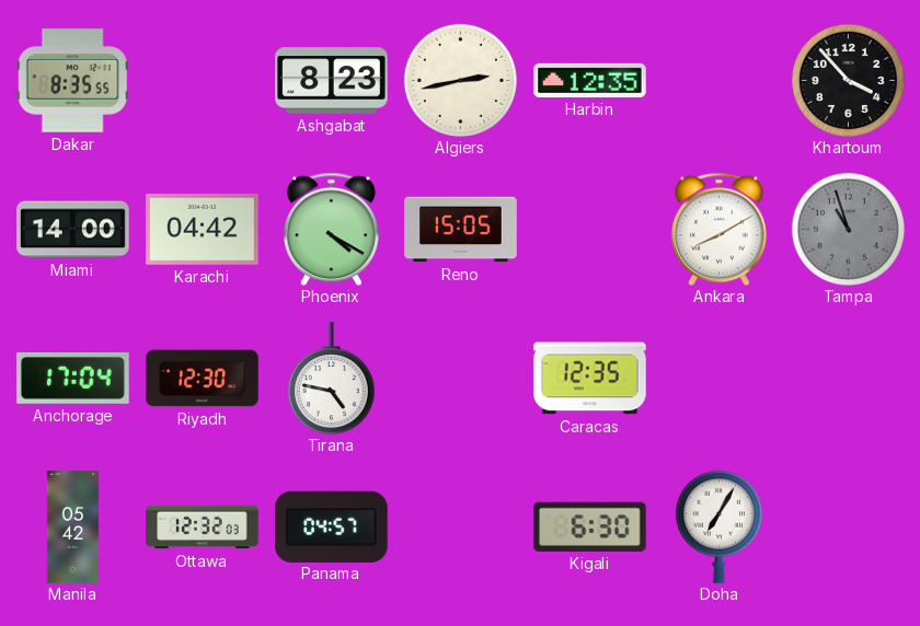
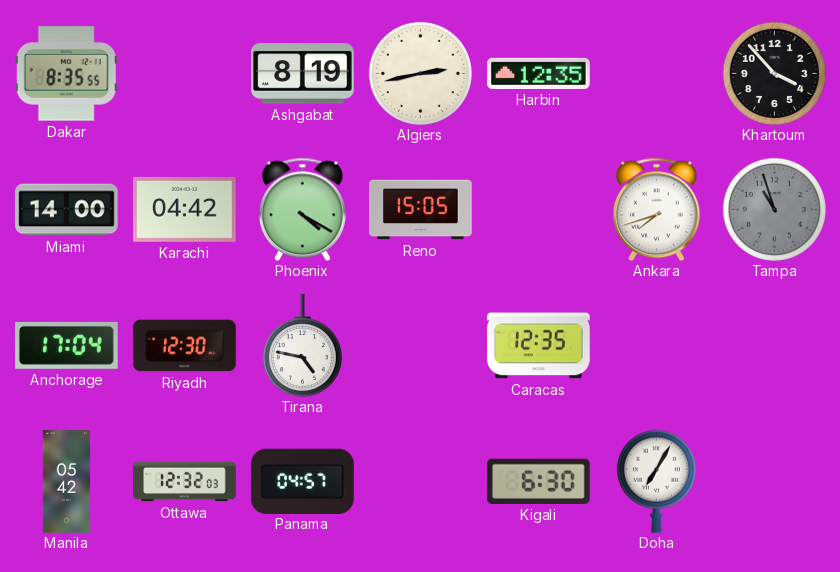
Ashgabat: 8:23 -> 8:19 (303, 74)
Ankara: 8:10 -> 7:42 (656, 209)
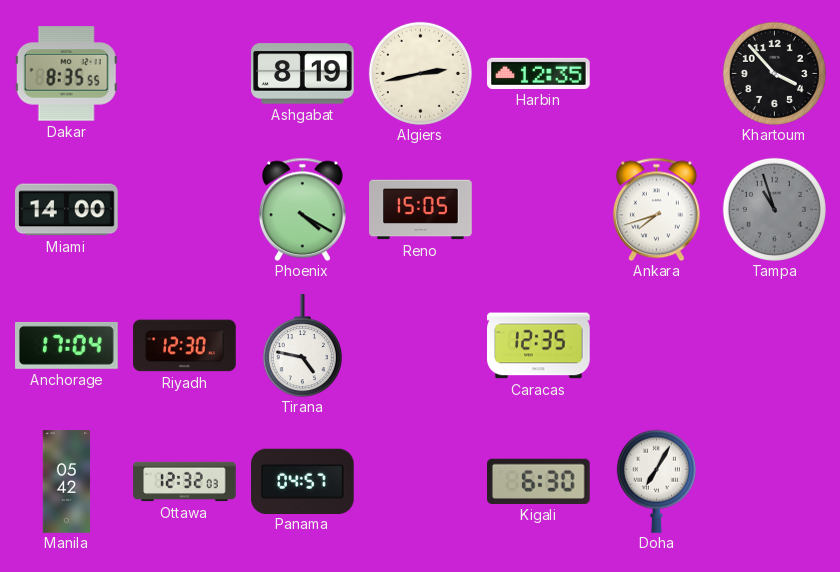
Karachi: 04:42 -> none (185, 209)
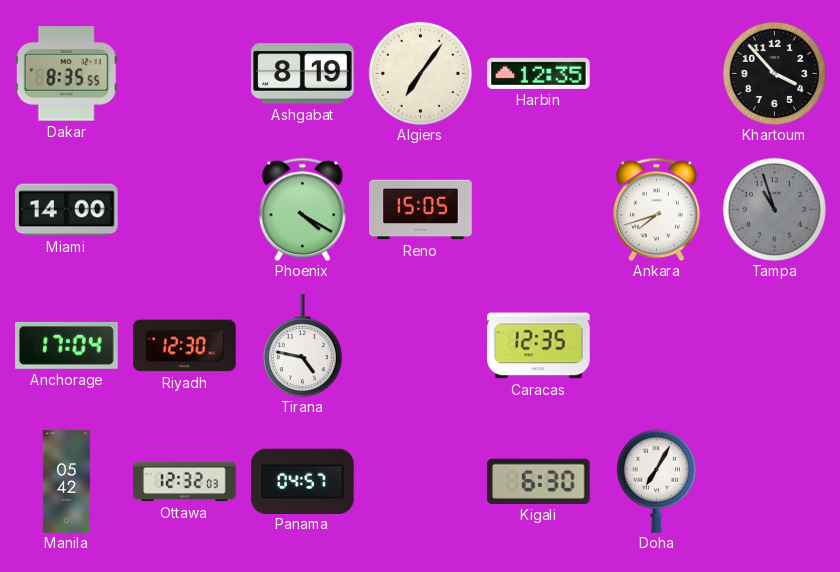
Algiers: 2:43 -> 7:06 (420, 73)
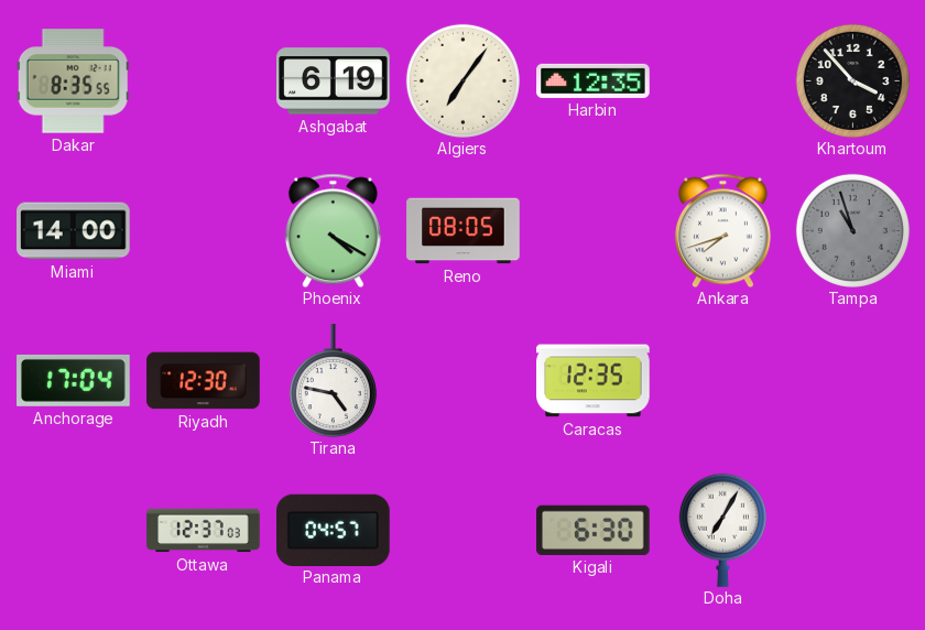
Ashgabat: 8:19 -> 6:19 (334, 82)
Reno: 15:05 -> 08:05 (464, 231)
Manila: 05:42 -> none (67, 482)
Ottawa: 12:32 -> 12:37 (204, 531)
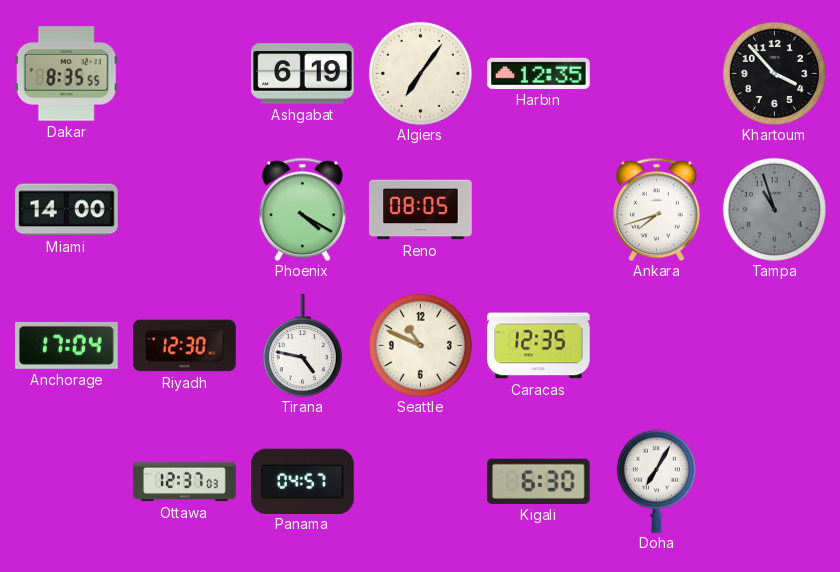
Seattle: none -> 10:49 (420, 345)
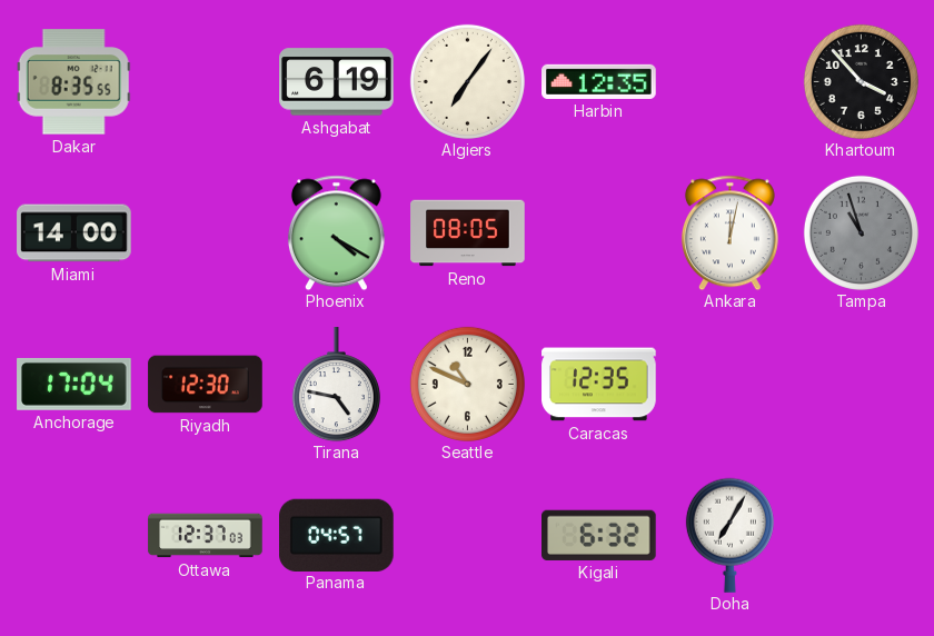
Ankara: 7:42 -> 12:02 (729, 232)
Kigali: 6:30 -> 6:32 (599, 535)
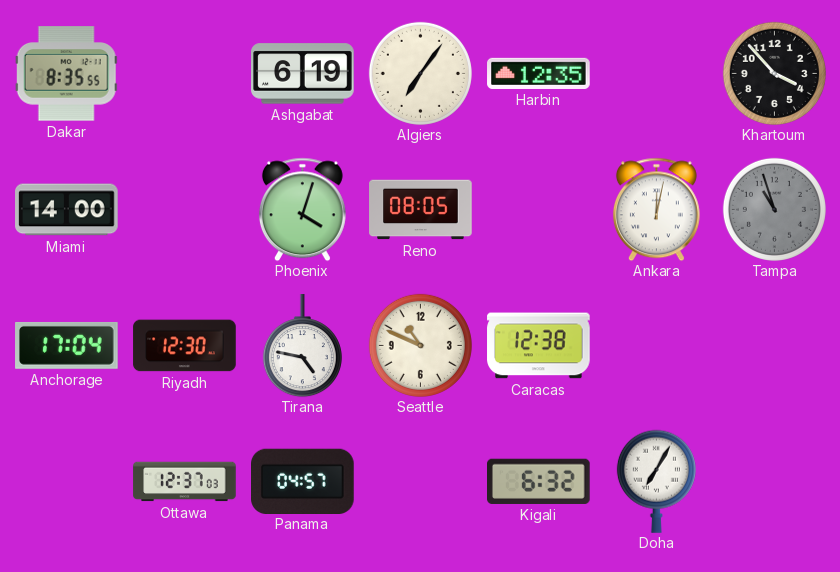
Phoenix: 4:20 -> 4:03 (302, 209)
Caracas: 12:35 -> 12:38 (539, 346)
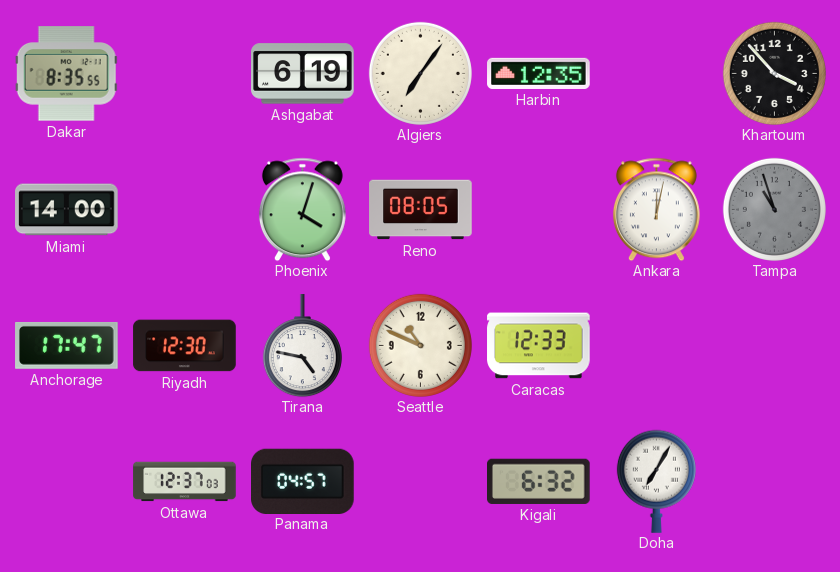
Anchorage: 17:04 -> 17:47 (67, 345)
Caracas: 12:38 -> 12:33 (539, 346)
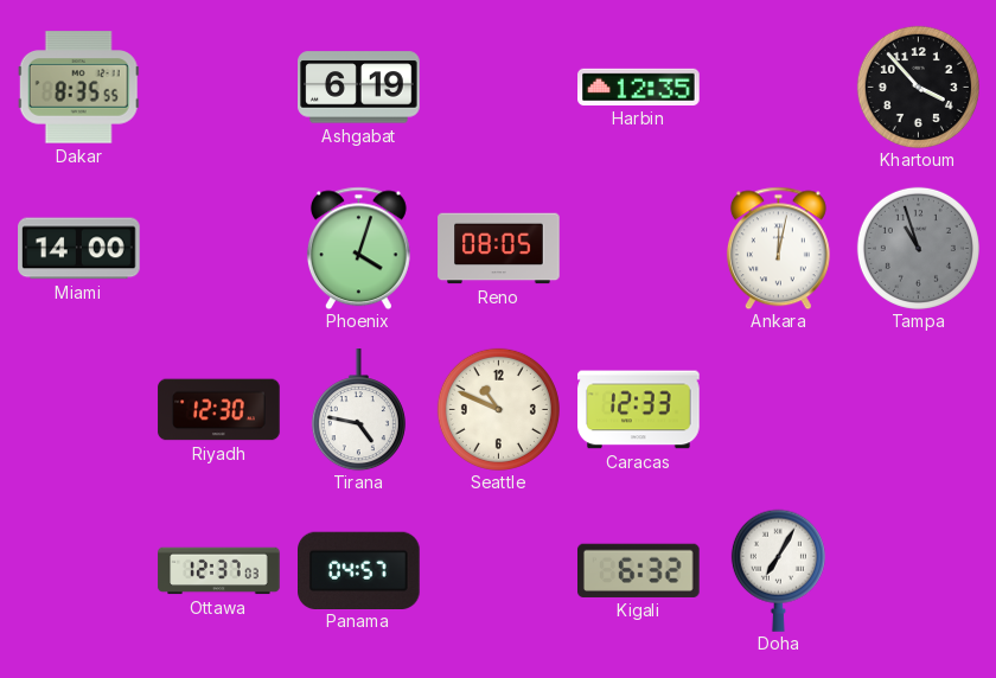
Algiers: 7:06 -> none (420, 73)
Anchorage: 17:47 -> none (67, 345)
